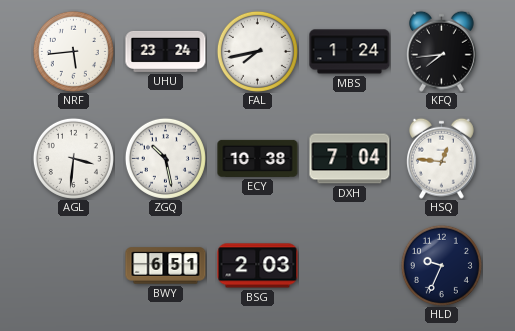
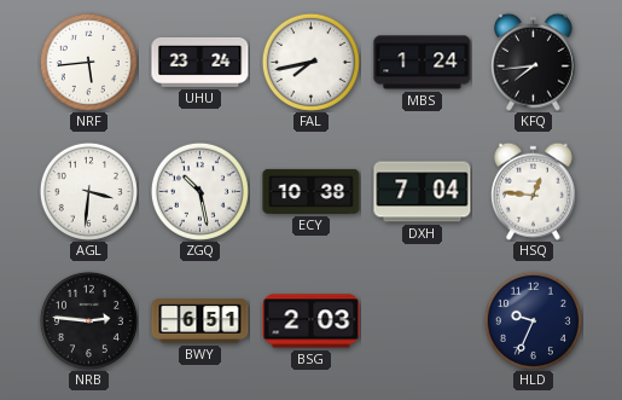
NRB: none -> 2:46 (88, 320)
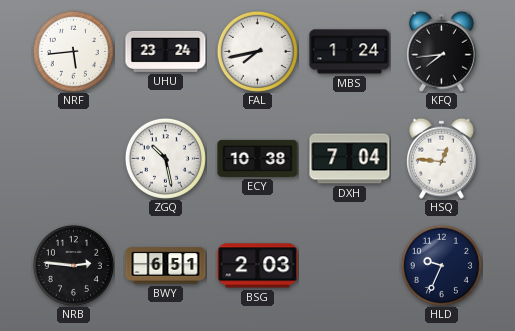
AGL: 3:31 -> none (88, 191)
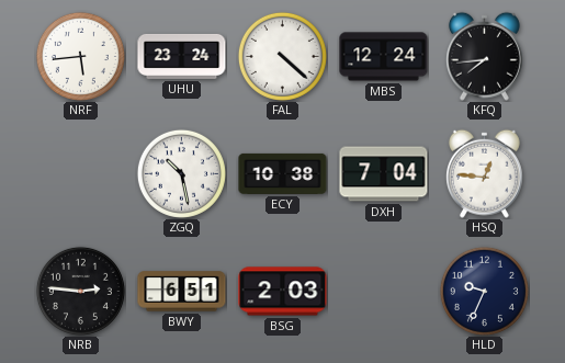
FAL: 7:43 -> 4:22 (282, 56)
MBS: 1:24 -> 12:24 (384, 57)
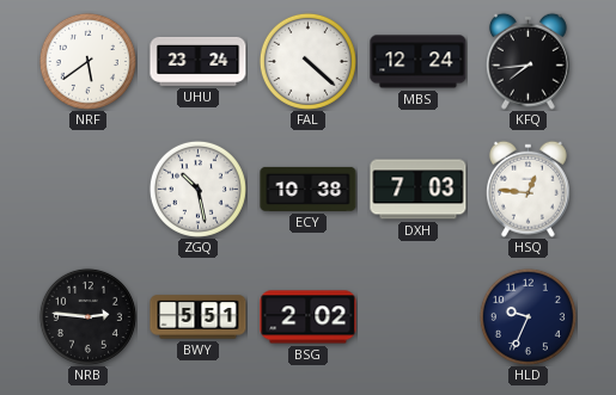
NRF: 5:44 -> 5:39 (87, 61)
DXH: 7:04 -> 7:03 (419, 190)
BWY: 6:51 -> 5:51 (199, 317)
BSG: 2:03 -> 2:02 (309, 317)
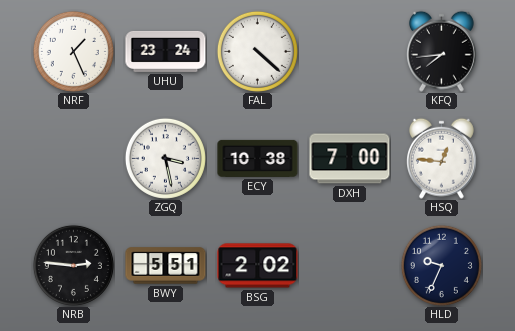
NRF: 5:39 -> 1:26 (73, 51)
MBS: 12:24 -> none (419, 62)
ZGQ: 10:28 -> 3:28 (165, 158)
DXH: 7:03 -> 7:00 (350, 159)
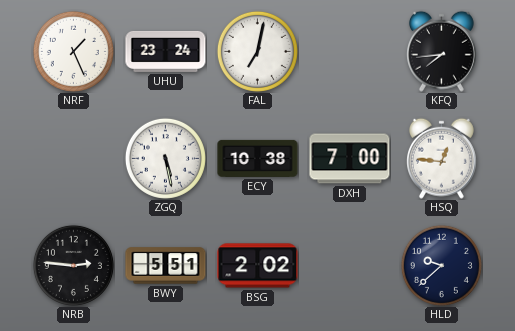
FAL: 4:22 -> 7:02 (257, 51)
ZGQ: 3:28 -> 5:28 (165, 158)
HLD: 9:34 -> 9:38 (441, 265)
